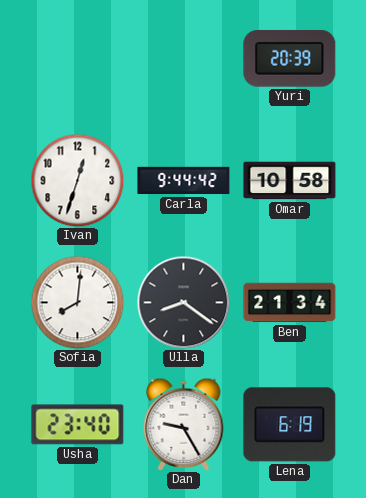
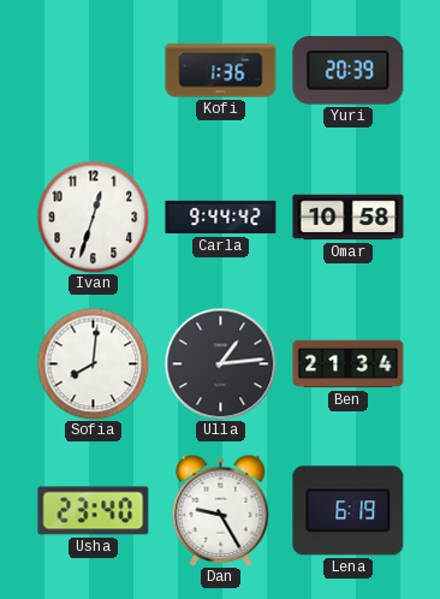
Kofi: none -> 1:36 (221, 71)
Ulla: 8:21 -> 1:14 (220, 363)
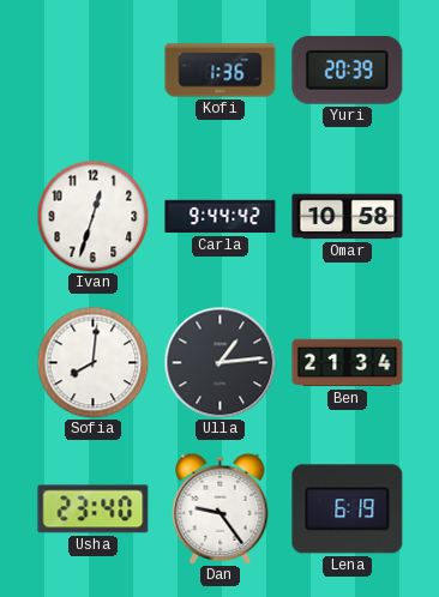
Dan: 9:25 -> 9:24 (221, 508)
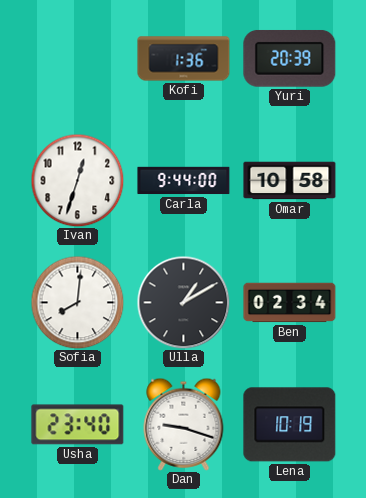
Carla: 9:44:42 -> 9:44:00 (184, 181)
Ulla: 1:14 -> 1:10 (183, 302)
Ben: 21:34 -> 02:34 (290, 303)
Dan: 9:24 -> 9:18 (184, 424)
Lena: 6:19 -> 10:19 (290, 425)
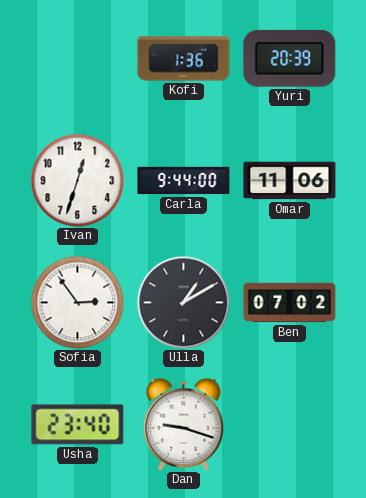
Omar: 10:58 -> 11:06 (290, 181)
Sofia: 8:01 -> 2:54 (77, 302)
Ben: 02:34 -> 07:02 (290, 303)
Lena: 10:19 -> none (290, 425)
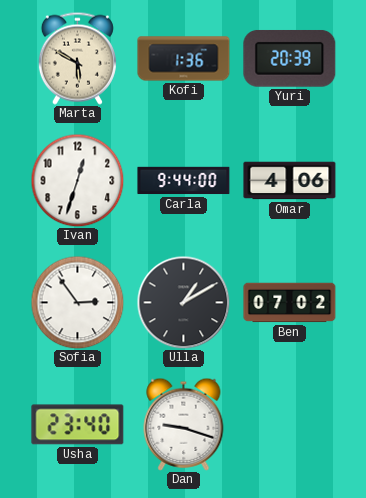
Marta: none -> 5:50 (77, 58)
Omar: 11:06 -> 4:06 (290, 181)
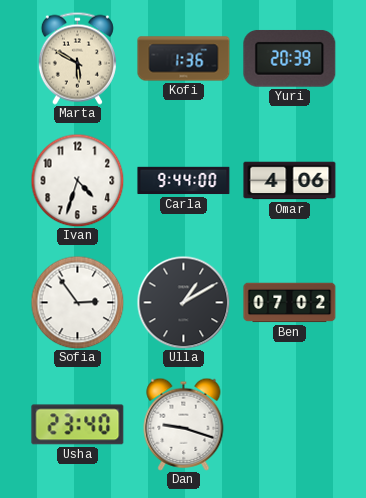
Ivan: 12:33 -> 4:33 (77, 180)
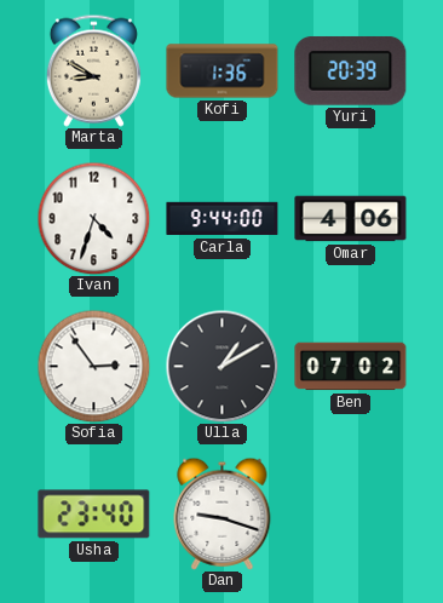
Marta: 5:50 -> 8:50 (93, 70)
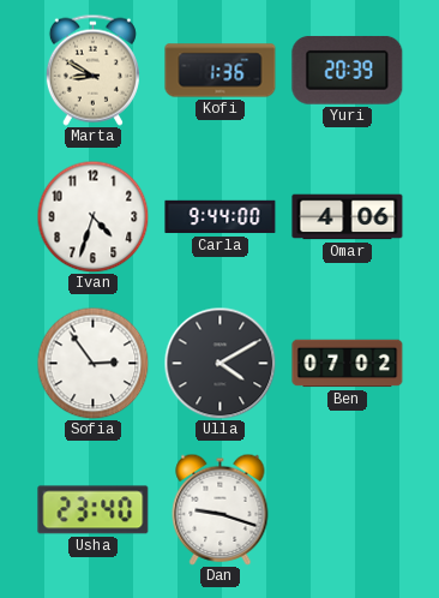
Ulla: 1:10 -> 4:10 (220, 363)
